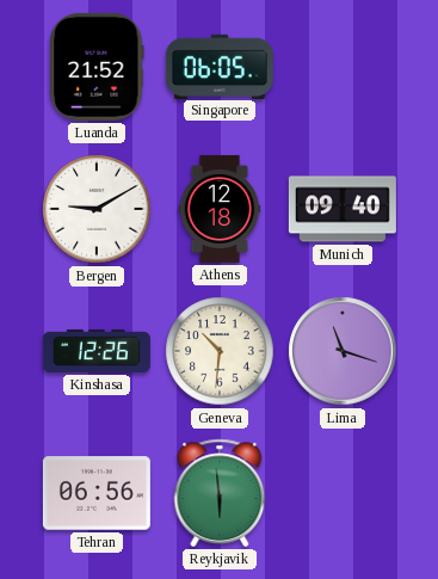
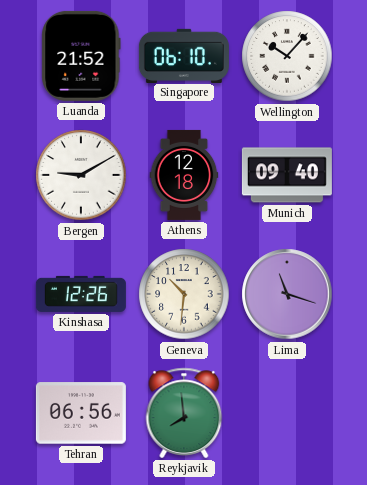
Singapore: 06:05 -> 06:10 (184, 55)
Wellington: none -> 10:07 (287, 56)
Reykjavik: 5:59 -> 7:59 (184, 413)
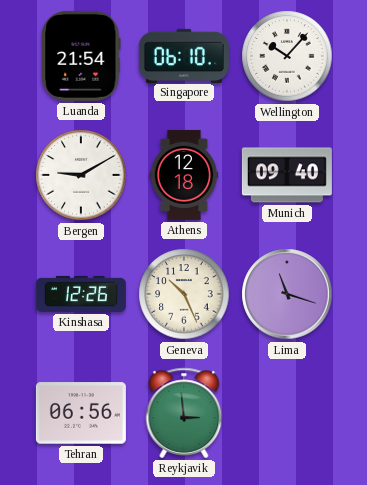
Luanda: 21:52 -> 21:54 (81, 56)
Geneva: 10:31 -> 10:26 (184, 294)
Reykjavik: 7:59 -> 2:59 (184, 413)
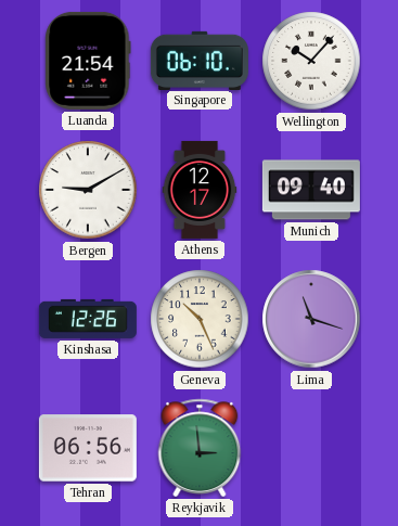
Athens: 12:18 -> 12:17 (200, 190)
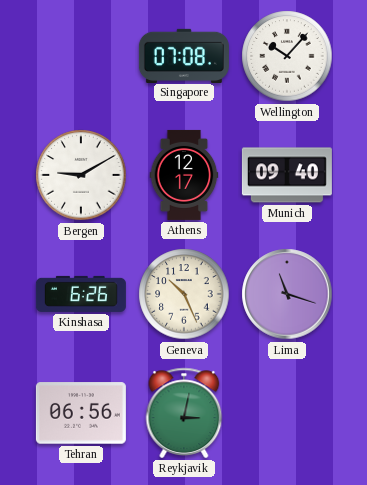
Luanda: 21:54 -> none (88, 61)
Singapore: 06:10 -> 07:08 (184, 55)
Kinshasa: 12:26 -> 6:26 (81, 294)
Reykjavik: 2:59 -> 3:02 (184, 413)
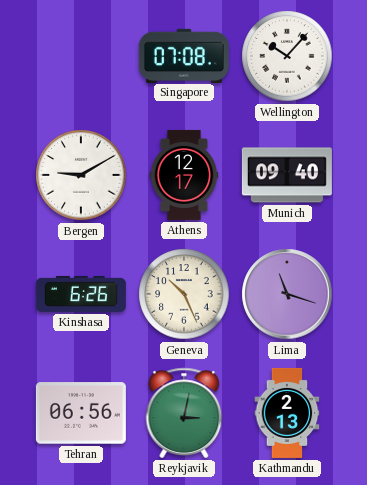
Kathmandu: none -> 2:13 (287, 413)
